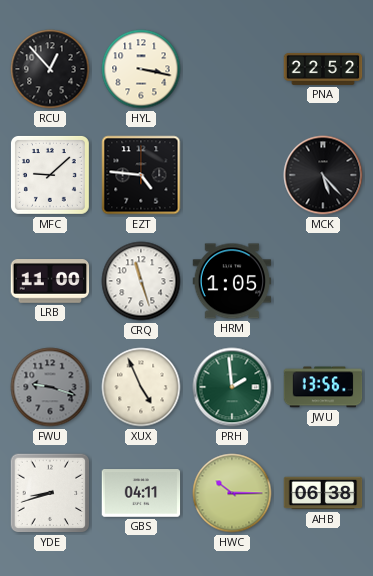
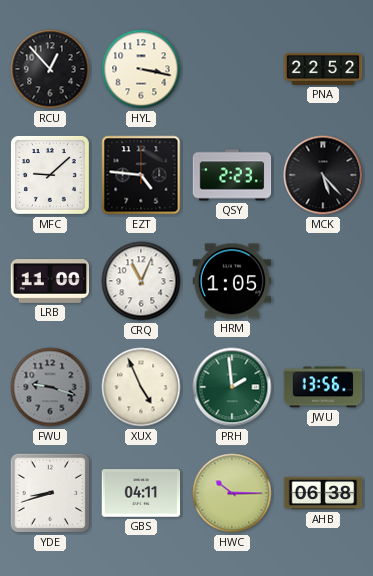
QSY: none -> 2:23 (232, 175)
CRQ: 11:27 -> 11:04 (141, 281)
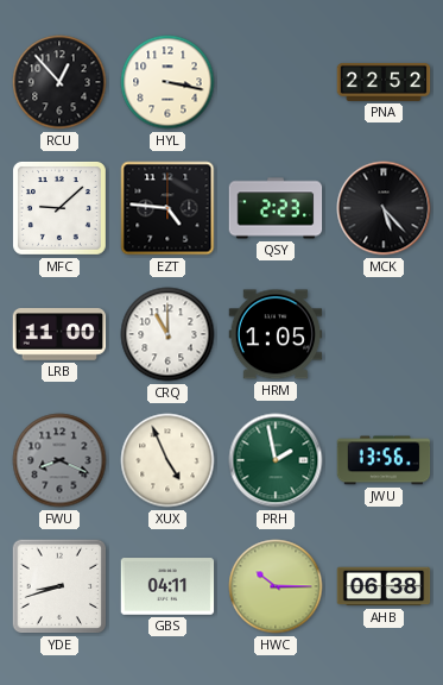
CRQ: 11:04 -> 11:00 (167, 334)
FWU: 9:18 -> 8:19 (59, 460)
PRH: 1:59 -> 1:58 (276, 460)
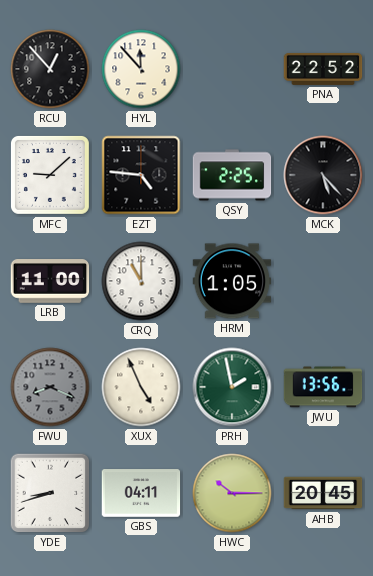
HYL: 3:17 -> 11:53 (141, 69)
QSY: 2:23 -> 2:25 (232, 175)
AHB: 06:38 -> 20:45 (323, 493)
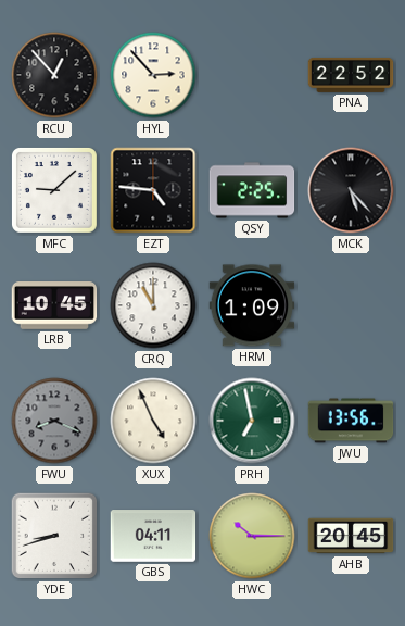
HYL: 11:53 -> 2:53 (153, 75)
LRB: 11:00 -> 10:45 (54, 306)
HRM: 1:05 -> 1:09 (252, 305)
PRH: 1:58 -> 6:58 (252, 421)
